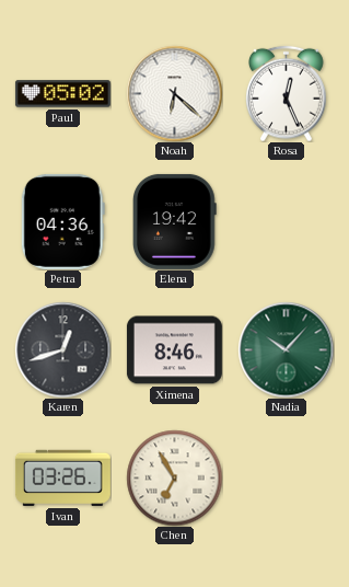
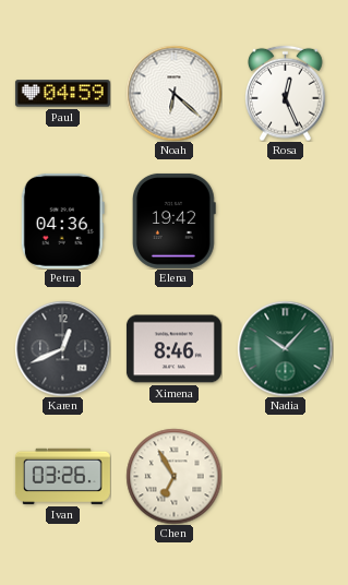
Paul: 05:02 -> 04:59 (62, 94)
Karen: 12:42 -> 12:41 (62, 348)
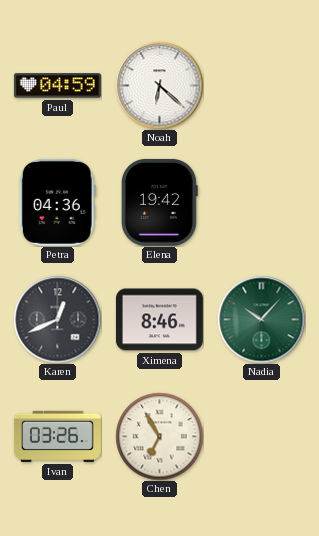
Rosa: 12:26 -> none (286, 93)
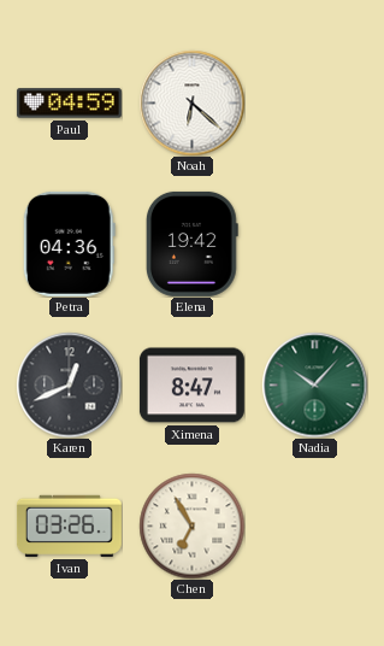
Ximena: 8:46 -> 8:47 (191, 386)
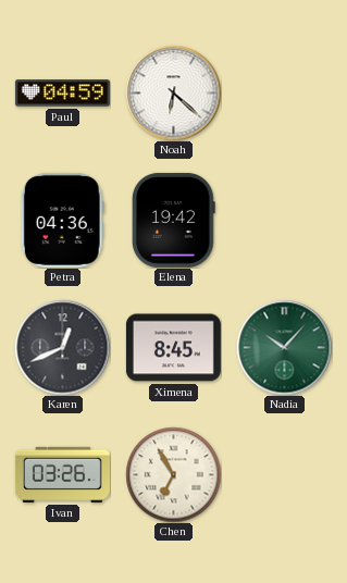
Ximena: 8:47 -> 8:45 (173, 348)
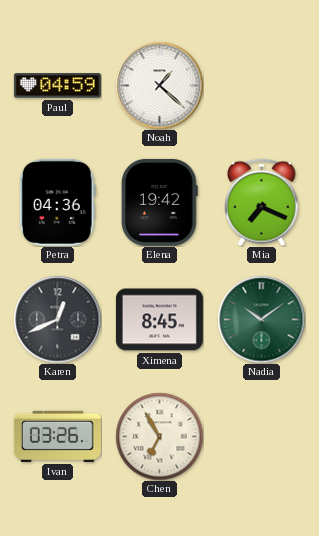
Noah: 6:22 -> 1:22 (159, 85)
Mia: none -> 7:19 (262, 202)
Nadia: 10:07 -> 10:09 (261, 319)
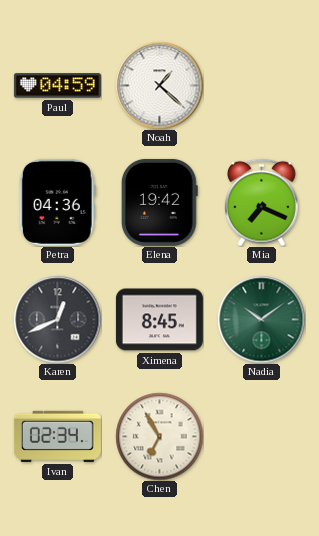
Ivan: 03:26 -> 02:34 (57, 436)
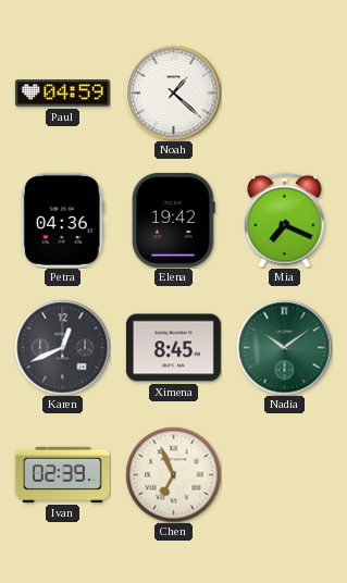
Ivan: 02:34 -> 02:39 (62, 474)
Chen: 6:55 -> 6:56 (173, 474)
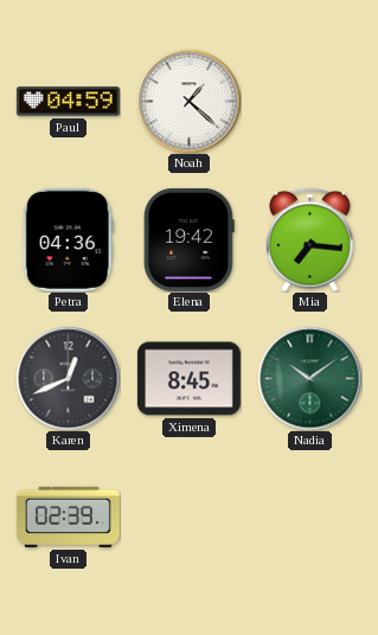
Mia: 7:19 -> 7:16 (310, 239)
Chen: 6:56 -> none (173, 474)
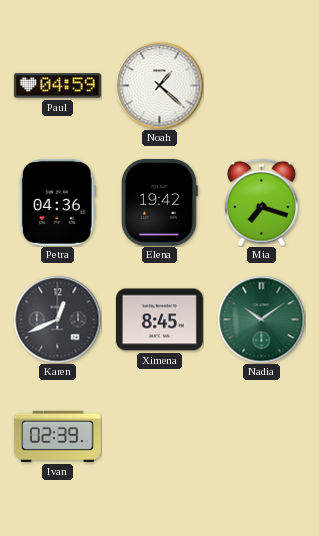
Mia: 7:16 -> 7:18 (262, 202)
